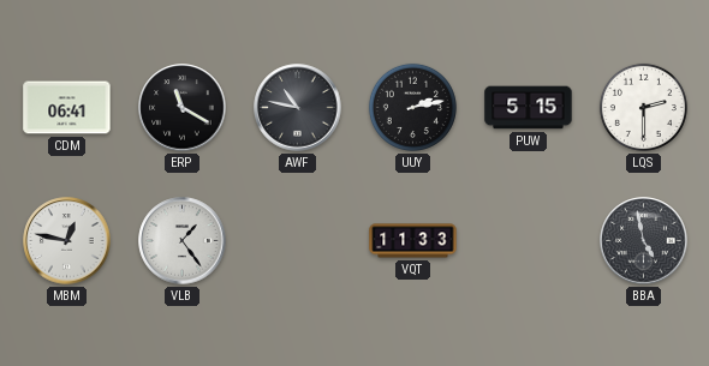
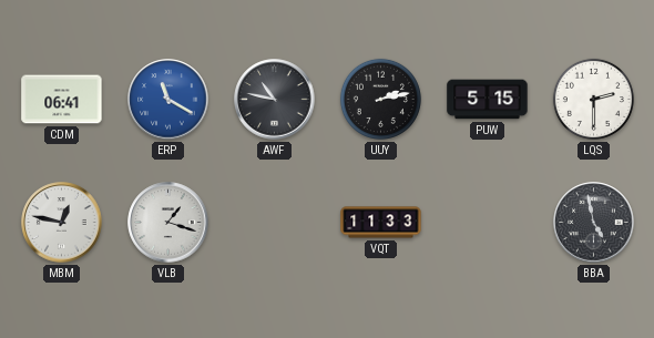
ERP dial: black -> blue (168, 100)
VLB: 1:24 -> 1:18 (168, 223)
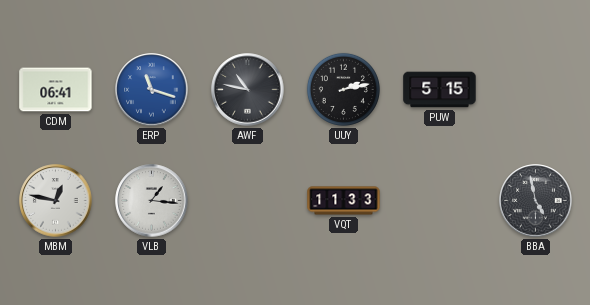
ERP: 11:20 -> 11:18 (152, 90)
LQS: 2:30 -> none (593, 99)
VLB: 1:18 -> 1:16 (152, 201)
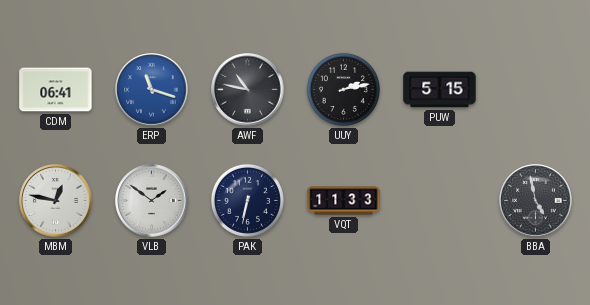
VLB: 1:16 -> 1:51 (152, 201)
PAK: none -> 6:32 (247, 200)
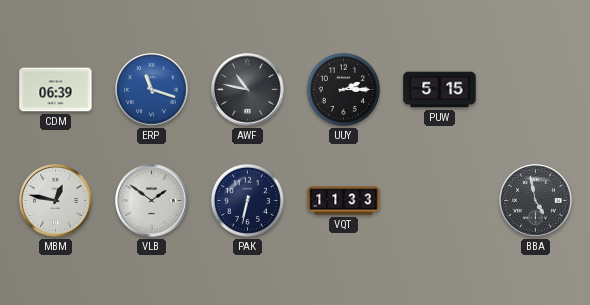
CDM: 06:41 -> 06:39 (56, 90)
UUY: 2:13 -> 2:15 (343, 89)
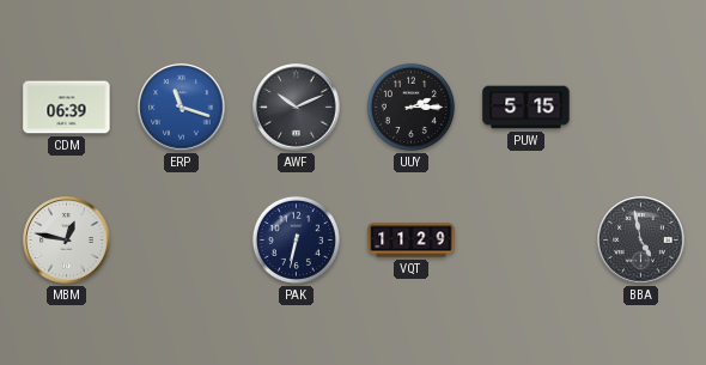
AWF: 10:47 -> 10:11 (297, 108)
VLB: 1:51 -> none (152, 201)
VQT: 11:33 -> 11:29 (412, 241)
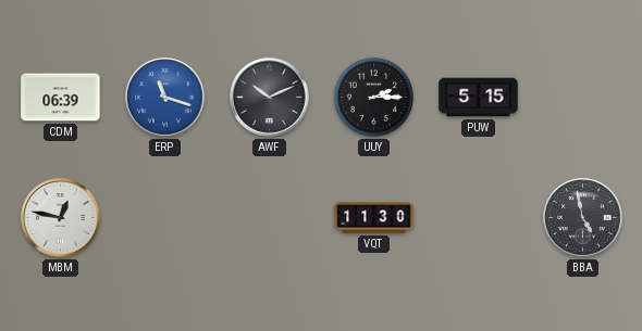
PAK: 6:32 -> none (296, 239)
VQT: 11:29 -> 11:30 (374, 218)
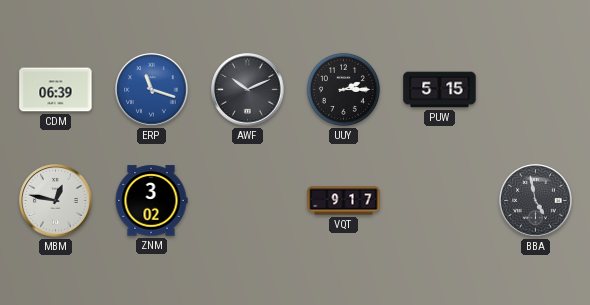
ZNM: none -> 3:02 (151, 201)
VQT: 11:30 -> 9:17 (344, 201)
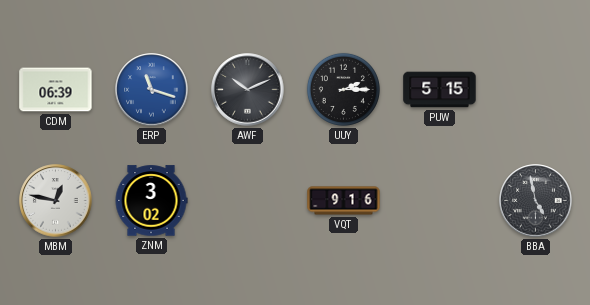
VQT: 9:17 -> 9:16 (344, 201)
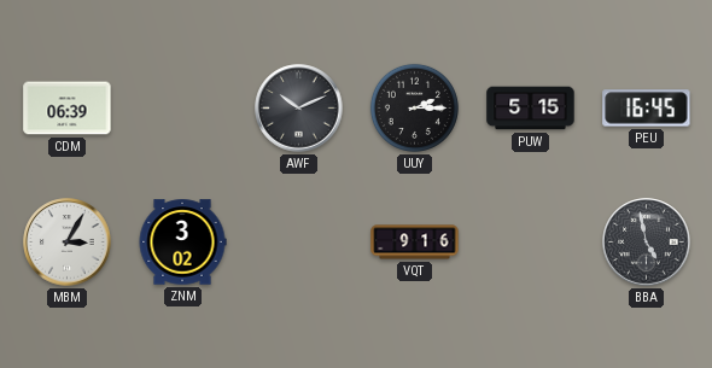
ERP: 11:18 -> none (152, 90)
PEU: none -> 16:45 (647, 109)
MBM: 12:47 -> 3:05 (68, 243)
